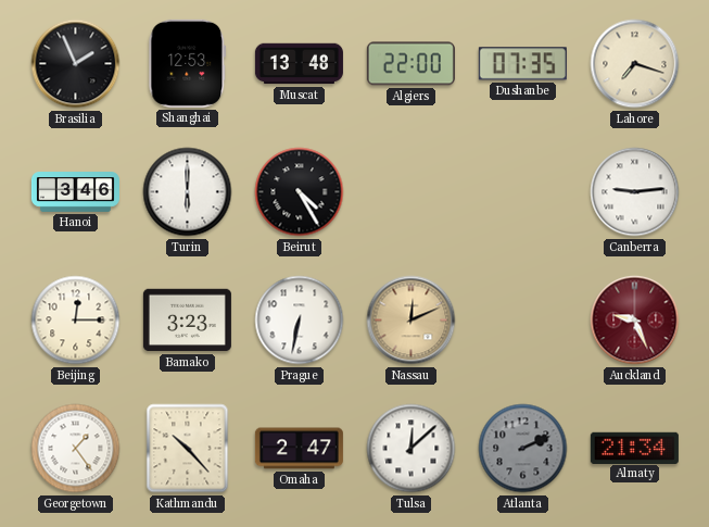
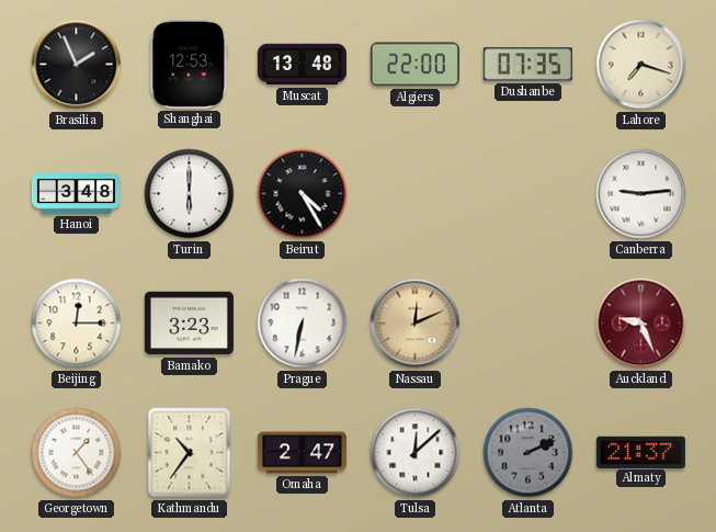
Hanoi: 3:46 -> 3:48 (76, 194)
Kathmandu: 10:23 -> 10:36 (190, 453)
Almaty: 21:34 -> 21:37 (640, 452)
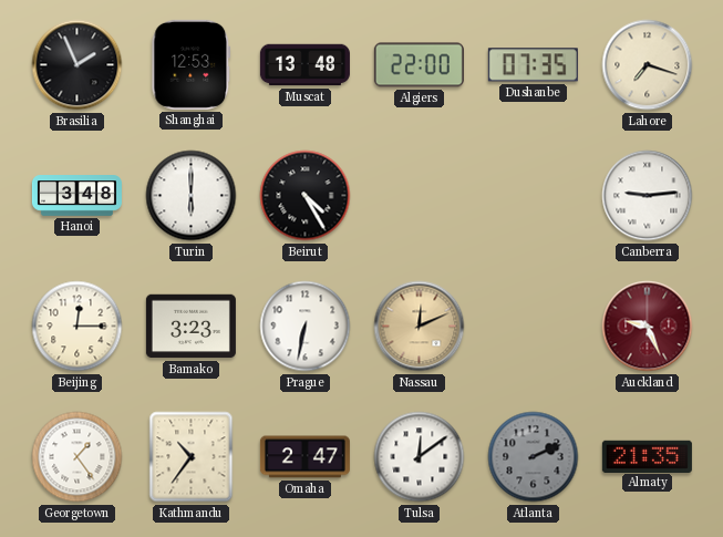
Tulsa: 12:08 -> 12:09 (420, 457)
Almaty: 21:37 -> 21:35 (647, 456)
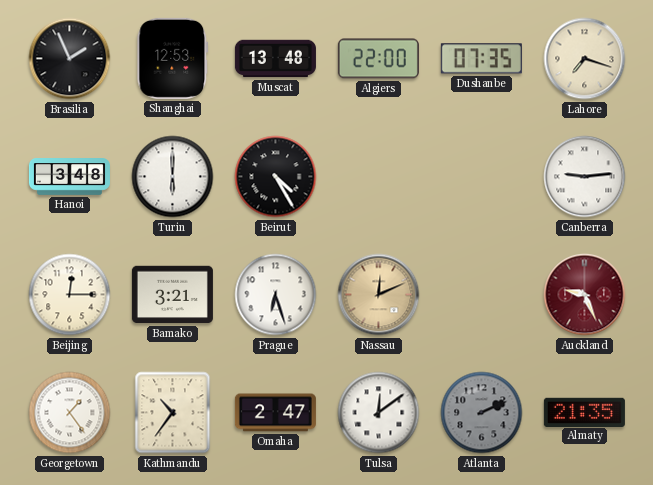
Bamako: 3:23 -> 3:21 (172, 295)
Prague: 6:32 -> 6:27 (276, 295)
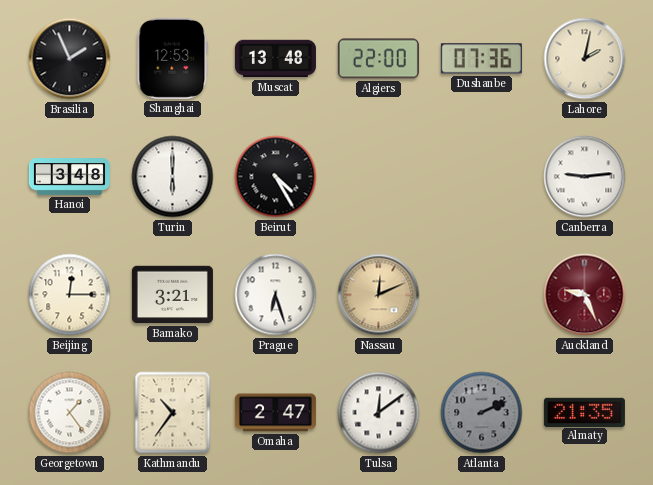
Dushanbe: 07:35 -> 07:36 (481, 59)
Lahore: 7:18 -> 2:02 (585, 59)
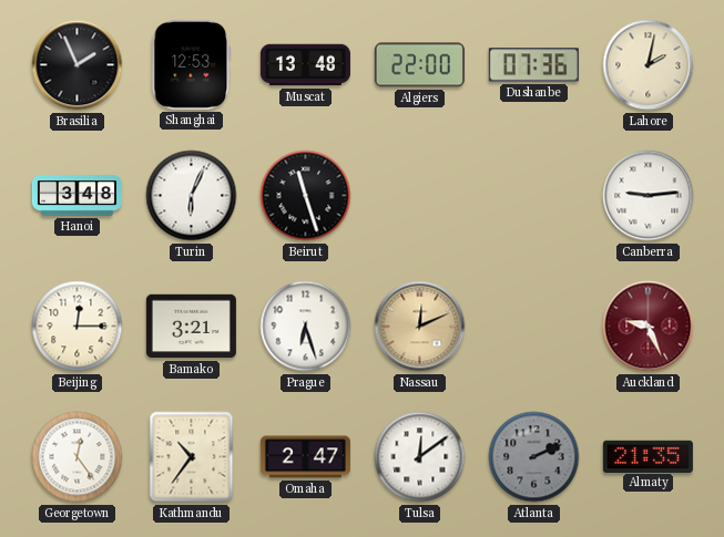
Turin: 6:00 -> 6:04 (192, 196)
Beirut: 4:25 -> 11:27 (306, 196)
Georgetown: 1:24 -> 12:24 (78, 457)
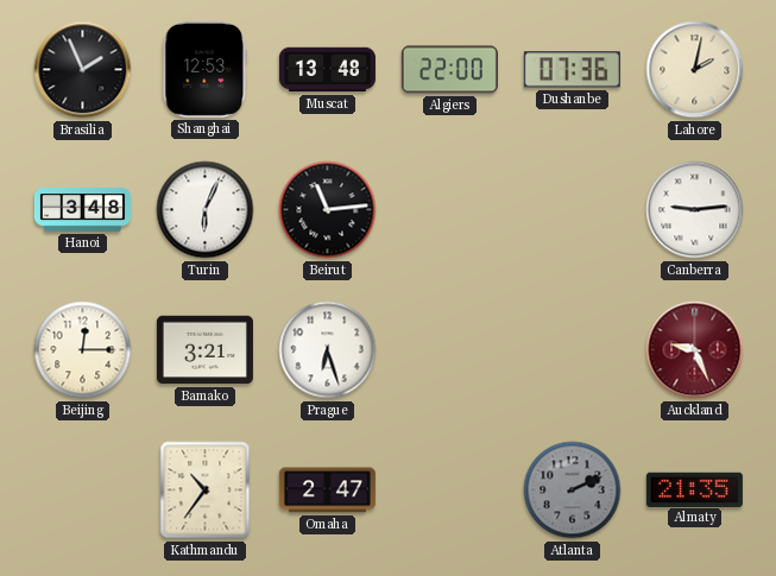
Beirut: 11:27 -> 11:14 (328, 210)
Nassau: 12:11 -> none (420, 327)
Georgetown: 12:24 -> none (78, 457)
Tulsa: 12:09 -> none (420, 457)
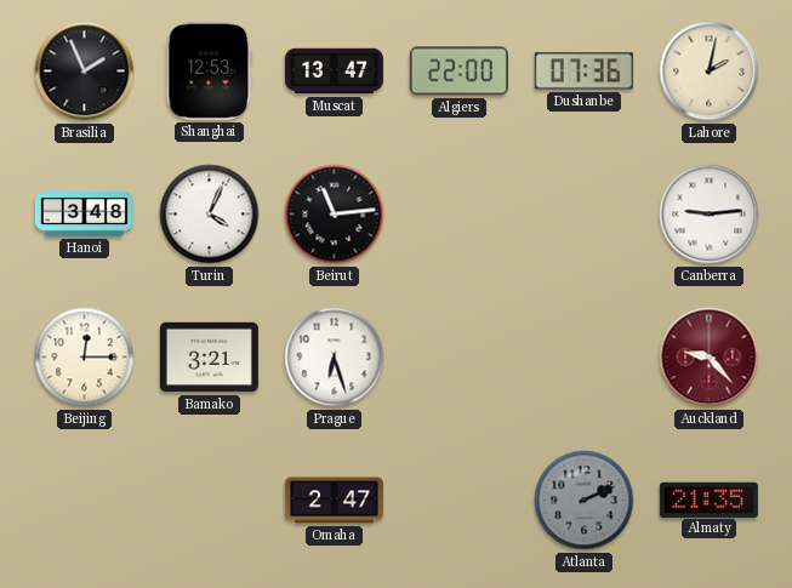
Muscat: 13:48 -> 13:47 (334, 72)
Turin: 6:04 -> 4:04 (210, 215)
Auckland: 9:26 -> 9:23 (710, 358)
Kathmandu: 10:36 -> none (206, 490)
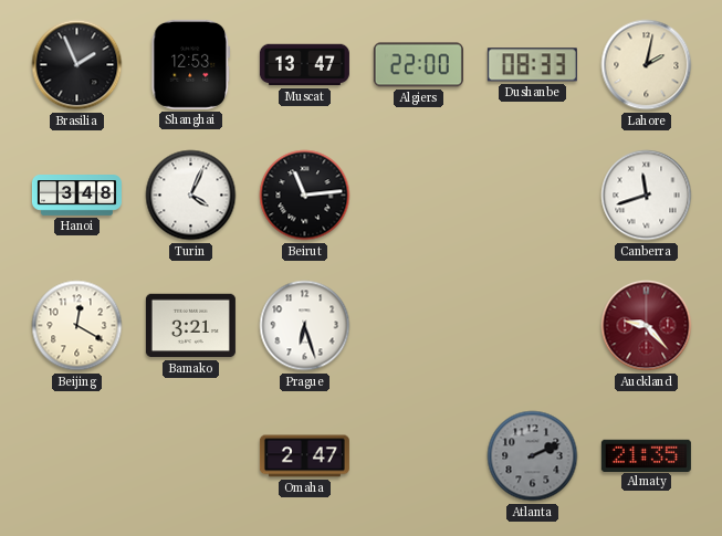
Dushanbe: 07:36 -> 08:33 (532, 65)
Canberra: 9:14 -> 11:42 (647, 196)
Beijing: 12:15 -> 12:20 (77, 326)
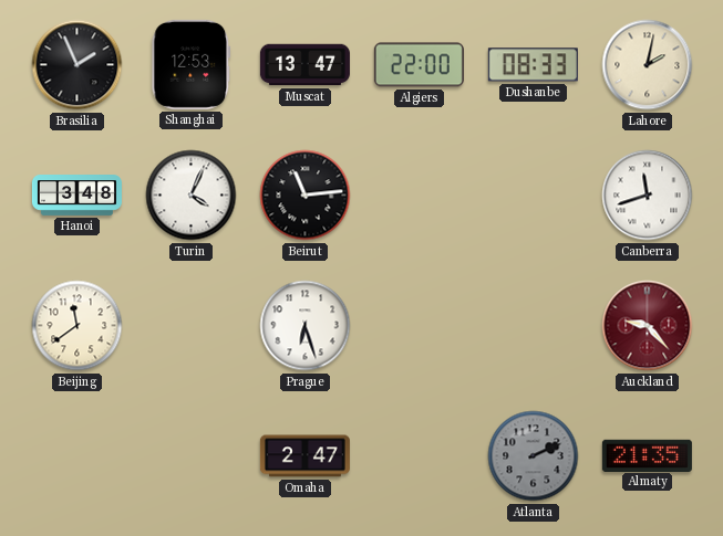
Beijing: 12:20 -> 11:39 (78, 326)
Bamako: 3:21 -> none (190, 326)
